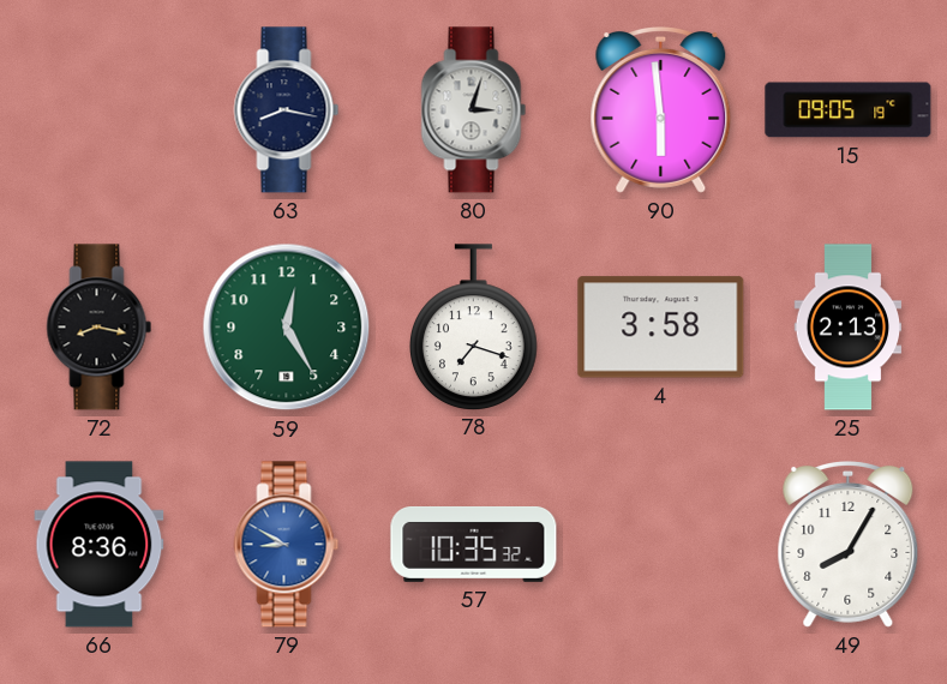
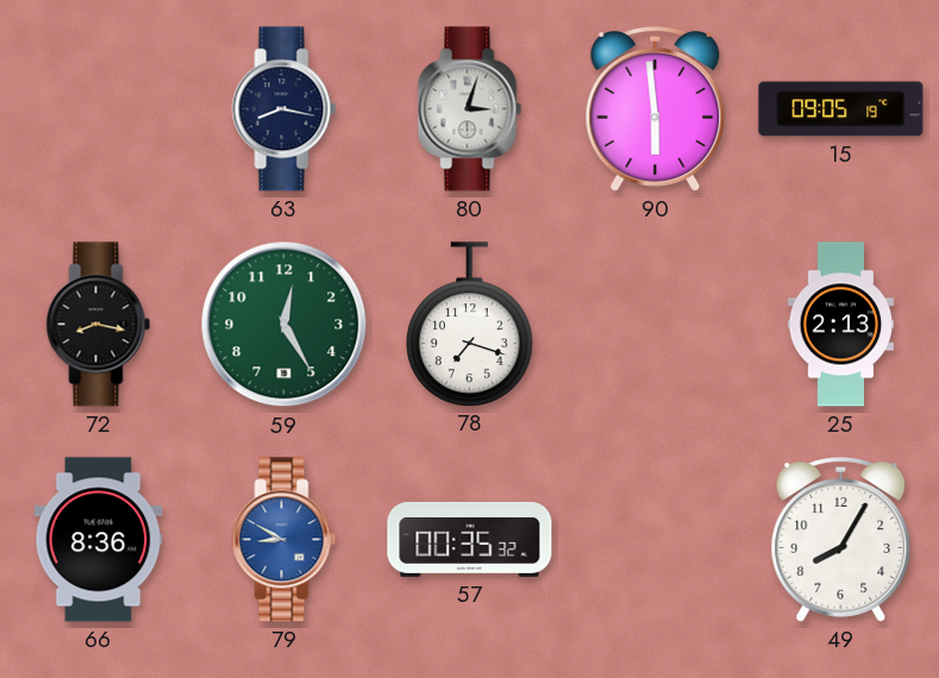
4: 3:58 -> none (661, 328)
57: 10:35 -> 00:35 (470, 539)
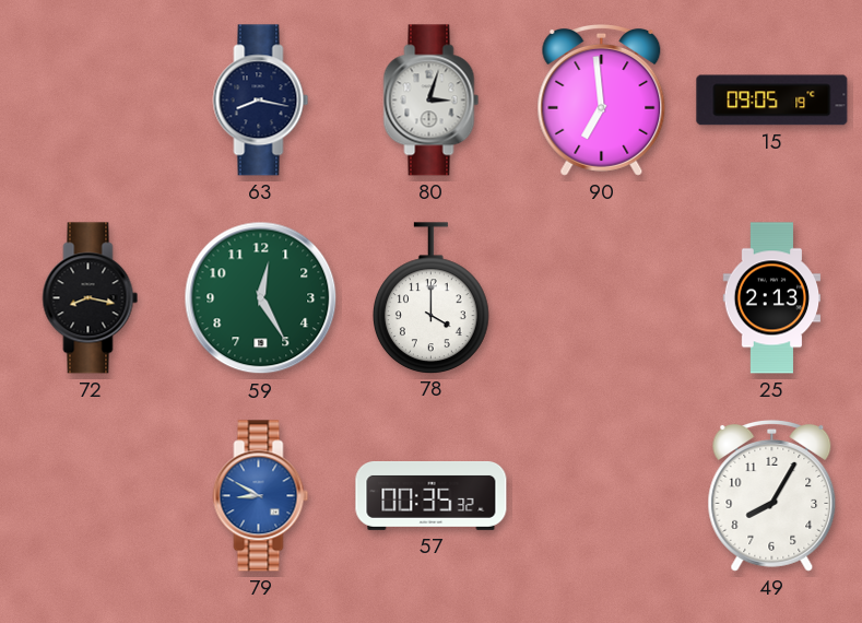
90: 5:59 -> 6:59 (602, 99)
78: 7:18 -> 4:00 (432, 297)
66: 8:36 -> none (99, 540)
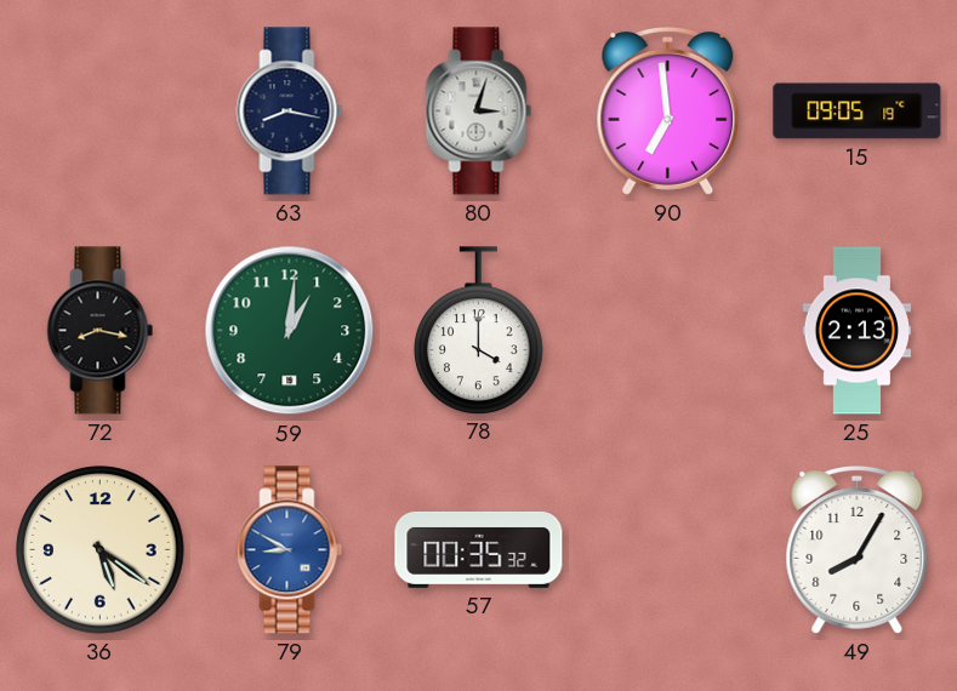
59: 12:25 -> 1:01 (290, 331)
36: none -> 5:21 (101, 550)
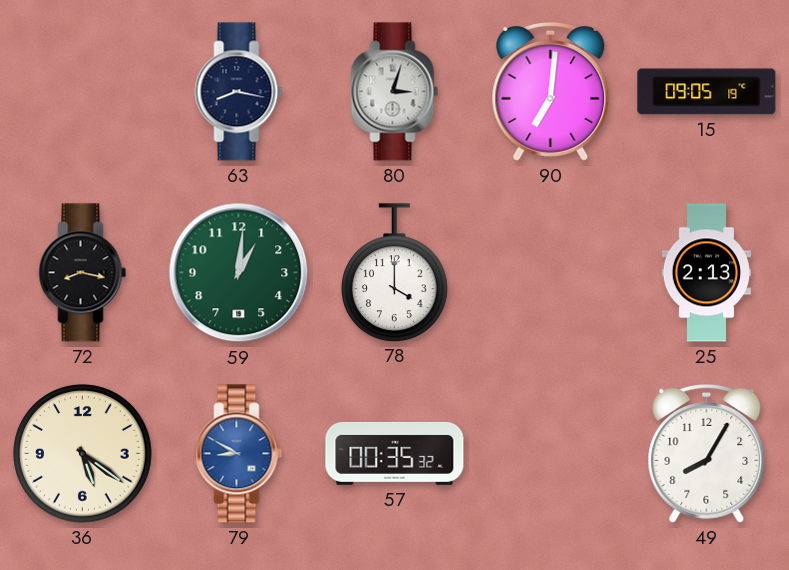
90: 6:59 -> 7:01 (551, 91)
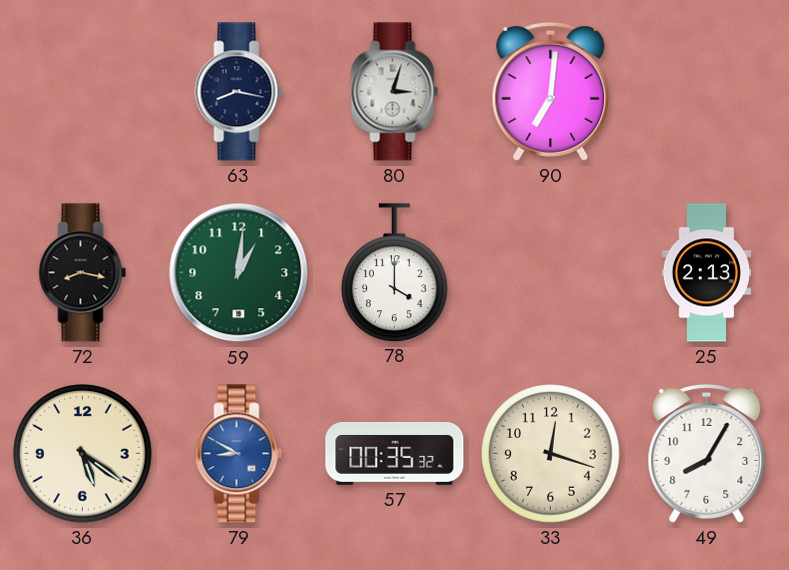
15: 09:05 -> none (707, 92)
33: none -> 12:18 (551, 454)
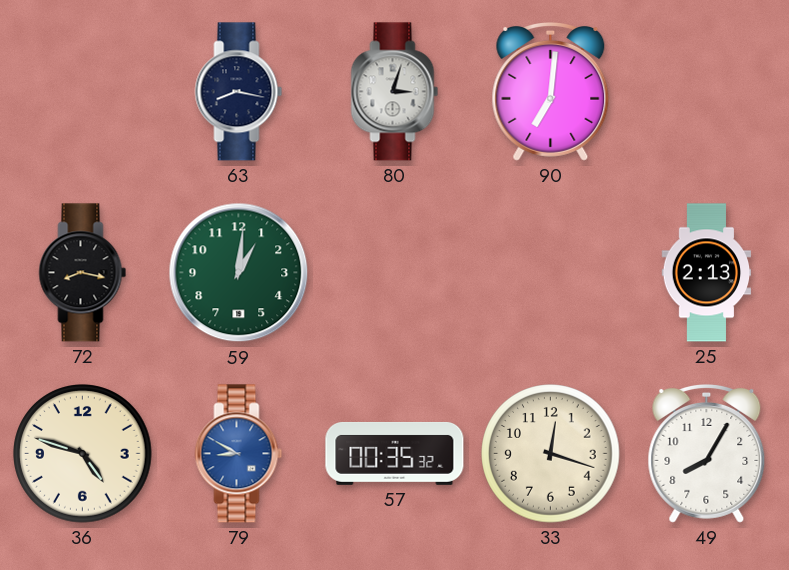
78: 4:00 -> none (395, 272)
36: 5:21 -> 4:48 (83, 454)
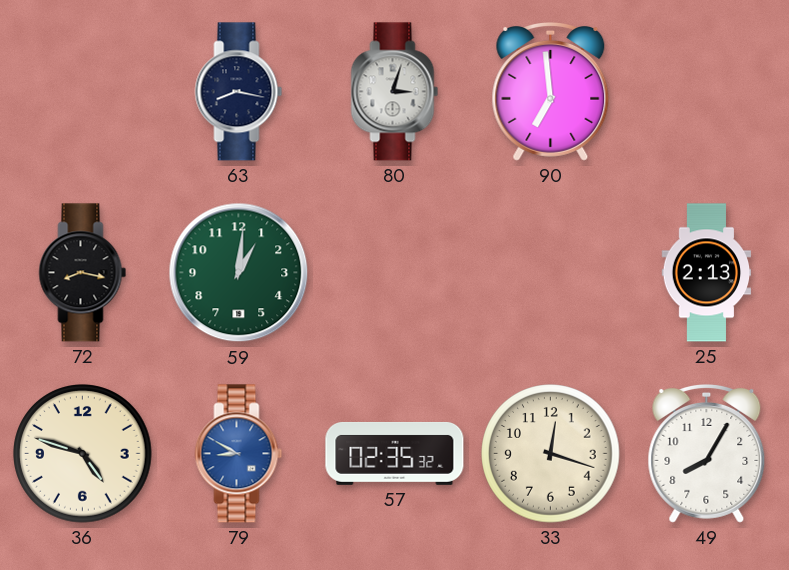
90: 7:01 -> 6:59 (551, 91)
57: 00:35 -> 02:35 (395, 453)
